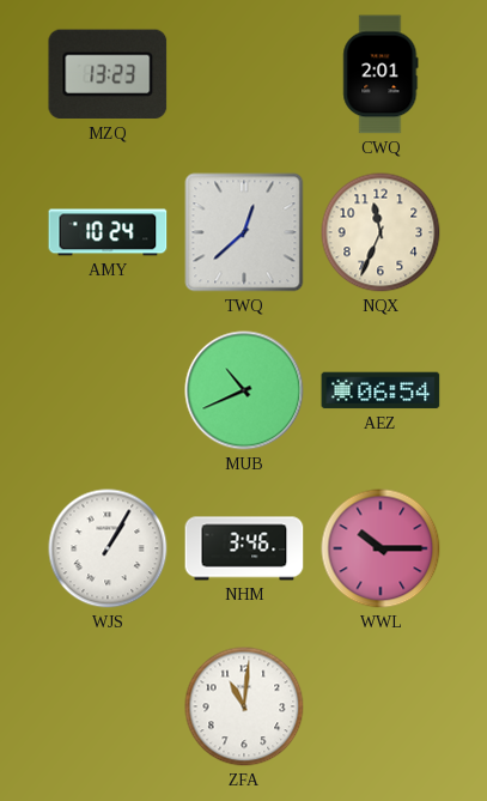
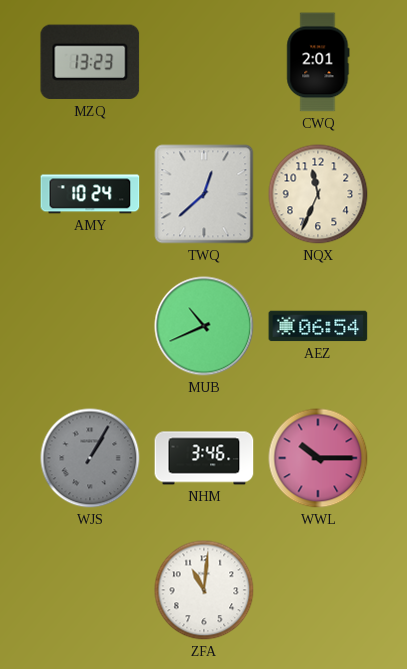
WJS dial: white -> grey (90, 458)
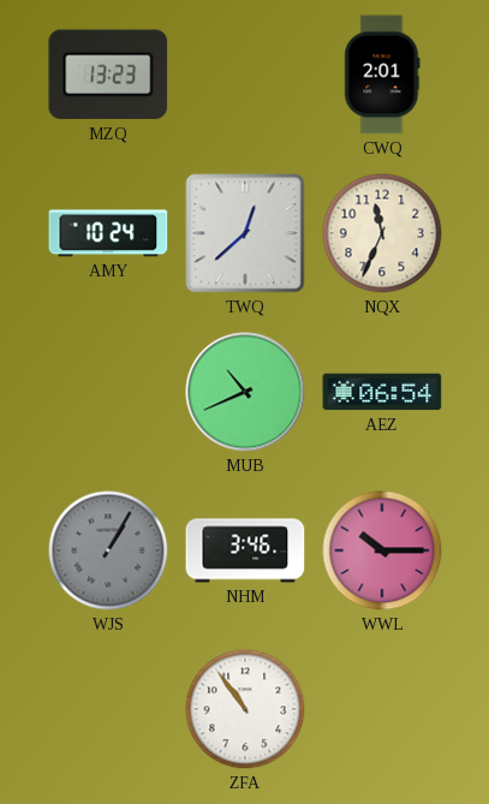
ZFA: 11:01 -> 10:54 (245, 709)
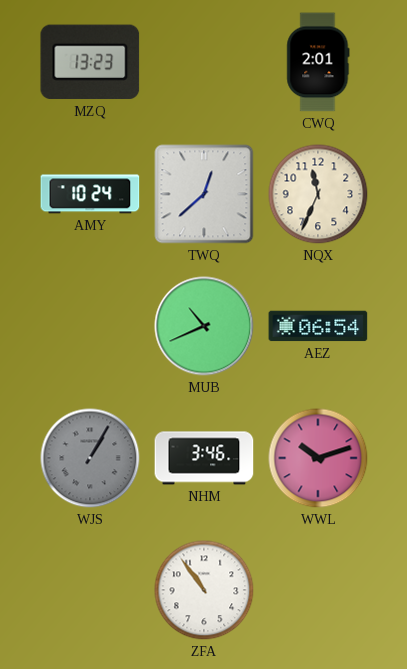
WWL: 10:15 -> 10:12 (318, 458)
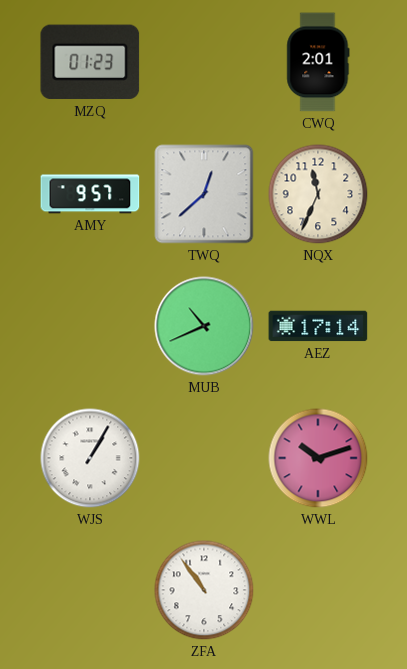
MZQ: 13:23 -> 01:23 (90, 62)
AMY: 10:24 -> 9:57 (90, 194)
AEZ: 06:54 -> 17:14 (318, 326)
WJS dial: grey -> white (90, 458)
NHM: 3:46 -> none (204, 458)
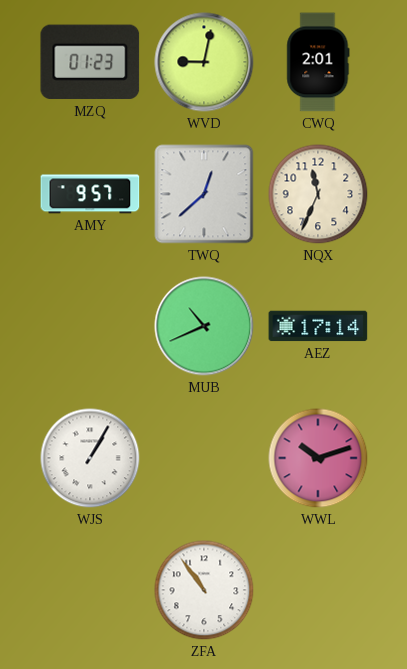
WVD: none -> 9:02 (204, 62)
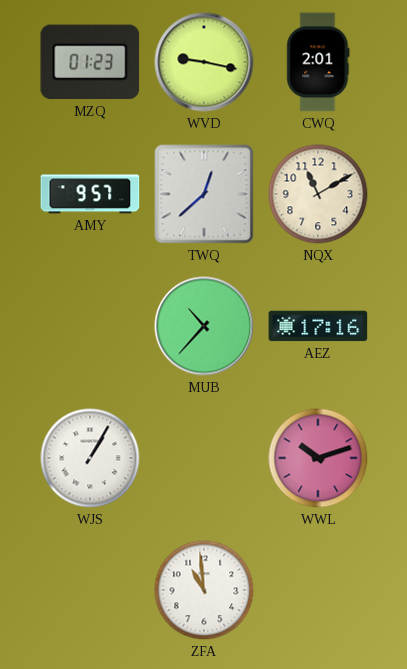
WVD: 9:02 -> 9:17 (204, 62)
NQX: 11:34 -> 11:10 (318, 194)
MUB: 10:41 -> 10:37 (204, 326)
AEZ: 17:14 -> 17:16 (318, 326)
ZFA: 10:54 -> 10:59 (204, 590)
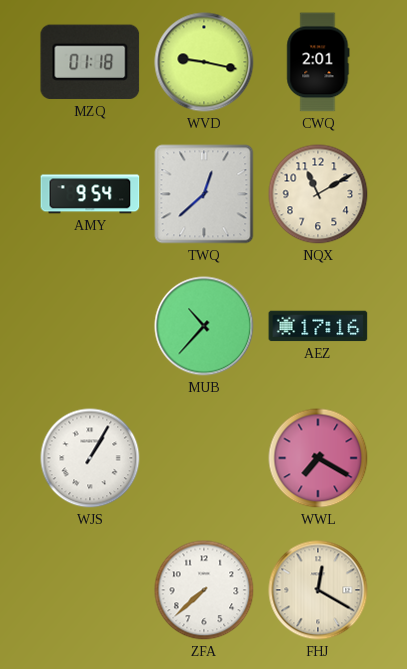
MZQ: 01:23 -> 01:18 (90, 62)
AMY: 9:57 -> 9:54 (90, 194)
WWL: 10:12 -> 7:20 (318, 458)
ZFA: 10:59 -> 7:38 (204, 590)
FHJ: none -> 12:20 (318, 590)
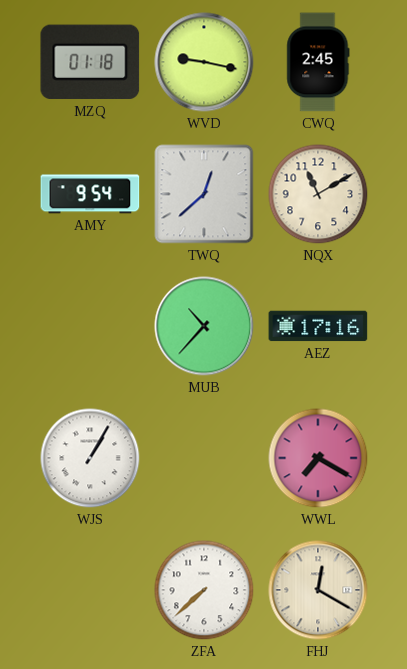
CWQ: 2:01 -> 2:45 (318, 62)
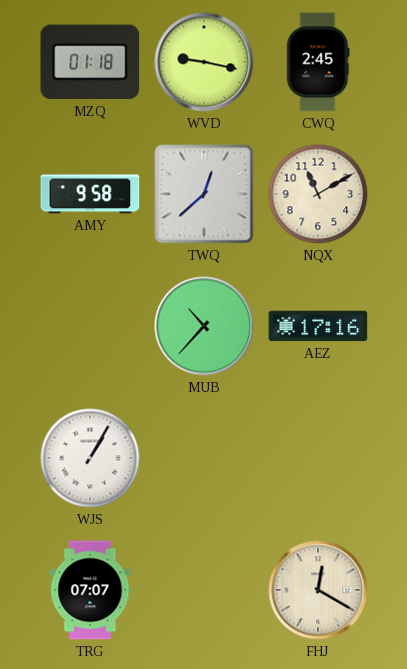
AMY: 9:54 -> 9:58 (90, 194)
WWL: 7:20 -> none (318, 458)
TRG: none -> 07:07 (90, 590)
ZFA: 7:38 -> none (204, 590)
